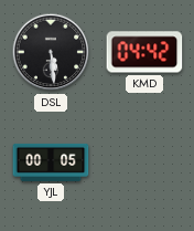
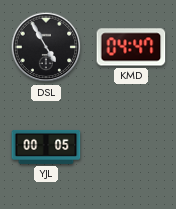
DSL: 5:29 -> 4:55 (46, 47)
KMD: 04:42 -> 04:47 (131, 47)
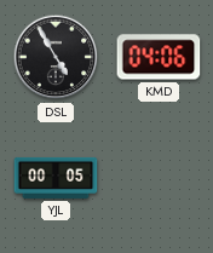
KMD: 04:47 -> 04:06 (159, 57)
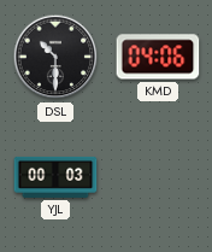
DSL: 4:55 -> 10:30 (55, 57)
YJL: 00:05 -> 00:03 (55, 177)
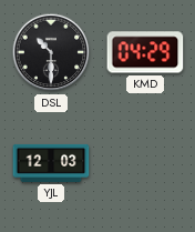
KMD: 04:06 -> 04:29 (145, 52)
YJL: 00:03 -> 12:03 (51, 163)
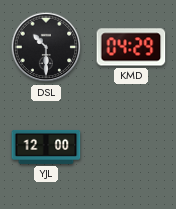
YJL: 12:03 -> 12:00 (46, 147)
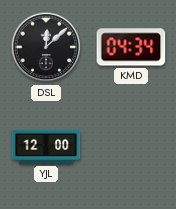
DSL: 10:30 -> 12:08 (46, 47)
KMD: 04:29 -> 04:34 (131, 47)
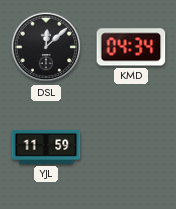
YJL: 12:00 -> 11:59 (46, 147)
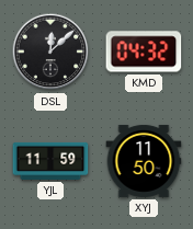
KMD: 04:34 -> 04:32 (144, 51)
XYJ: none -> 11:50 (144, 161)
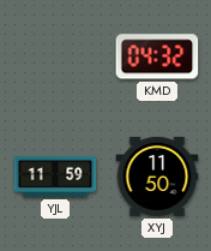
DSL: 12:08 -> none (50, 51)
